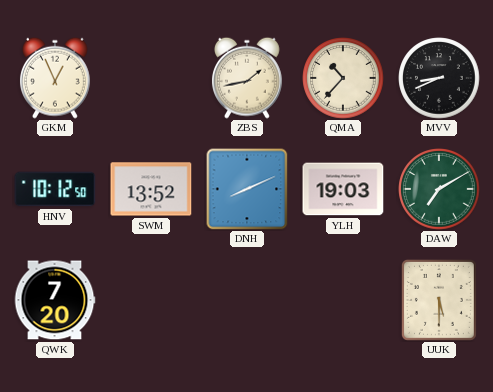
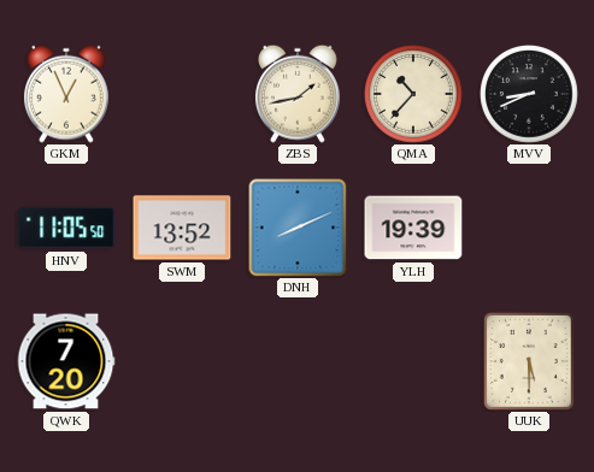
HNV: 10:12 -> 11:05 (66, 228)
YLH: 19:03 -> 19:39 (413, 228)
DAW: 7:10 -> none (439, 189)
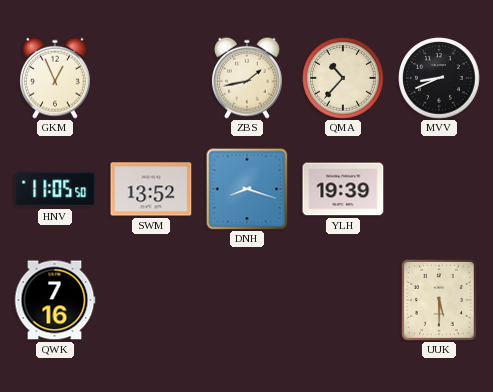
DNH: 8:11 -> 8:18 (247, 189)
QWK: 7:20 -> 7:16 (55, 300)
